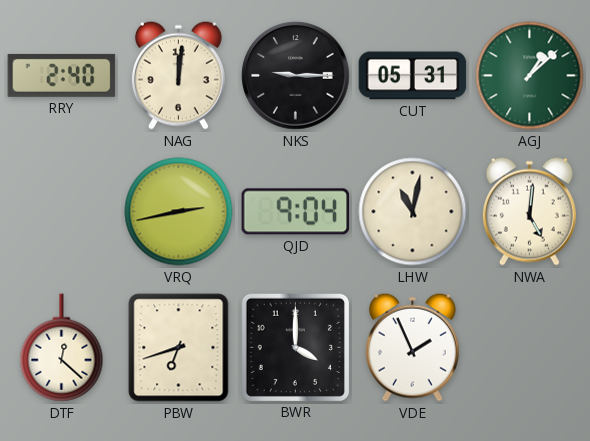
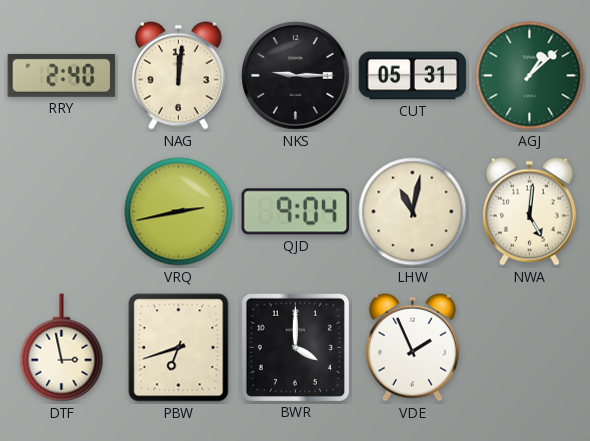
DTF: 12:22 -> 2:58 (62, 348)
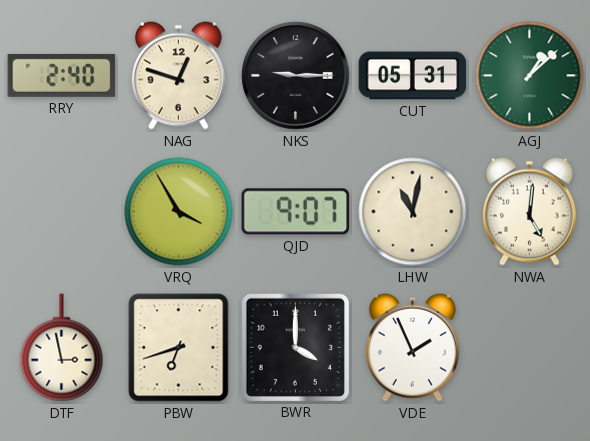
NAG: 12:01 -> 12:48 (178, 75)
VRQ: 2:43 -> 3:55 (179, 212)
QJD: 9:04 -> 9:07 (296, 212)
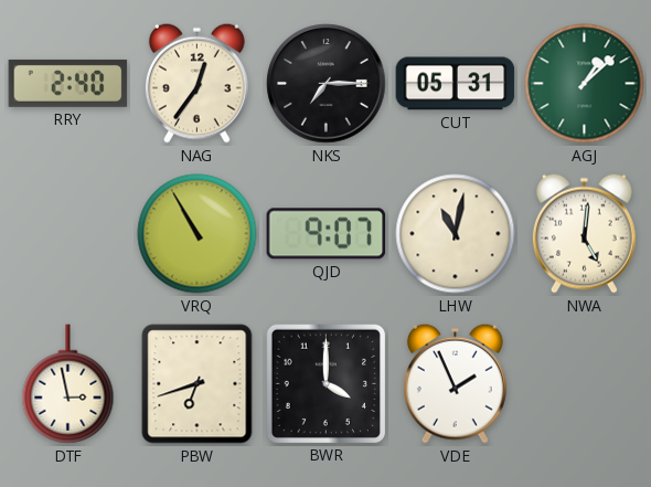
NAG: 12:48 -> 12:36 (196, 83)
NKS: 9:15 -> 7:15 (327, 84)
VRQ: 3:55 -> 10:55 (198, 234)
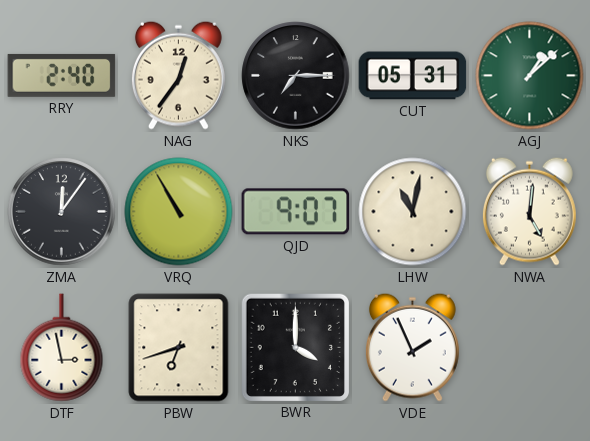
ZMA: none -> 12:06 (62, 212)
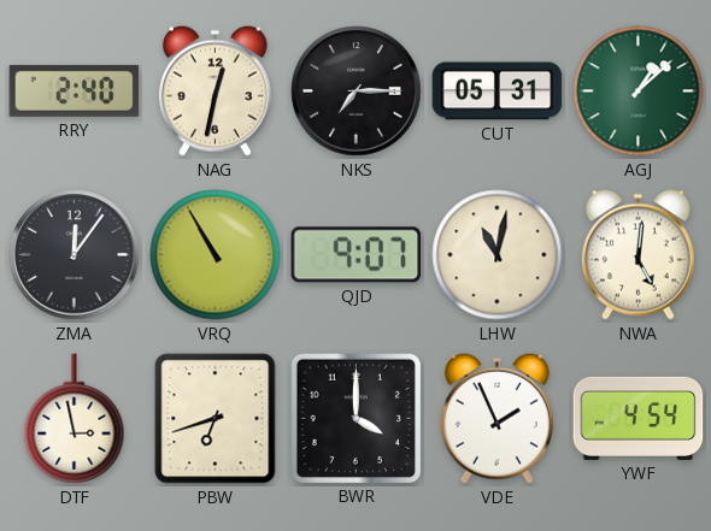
NAG: 12:36 -> 12:32 (215, 90)
YWF: none -> 4:54 (639, 418)
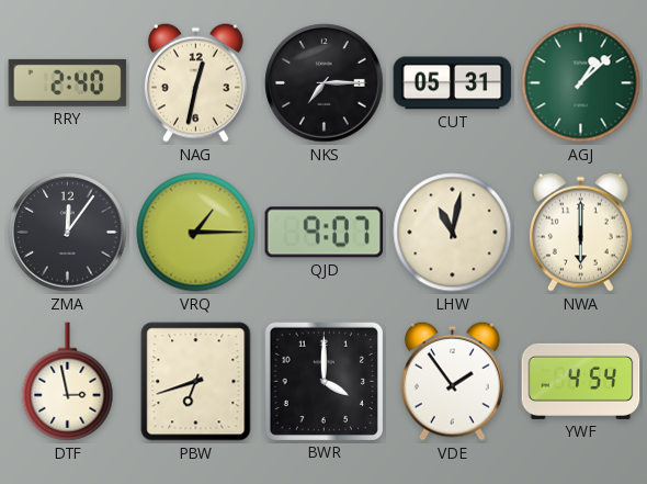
VRQ: 10:55 -> 1:15 (196, 233)
NWA: 5:01 -> 6:00 (580, 232)
VDE: 1:56 -> 1:54 (452, 381)
